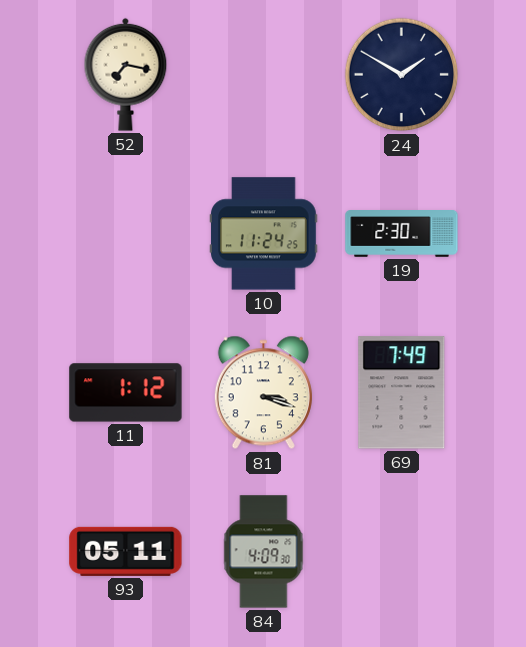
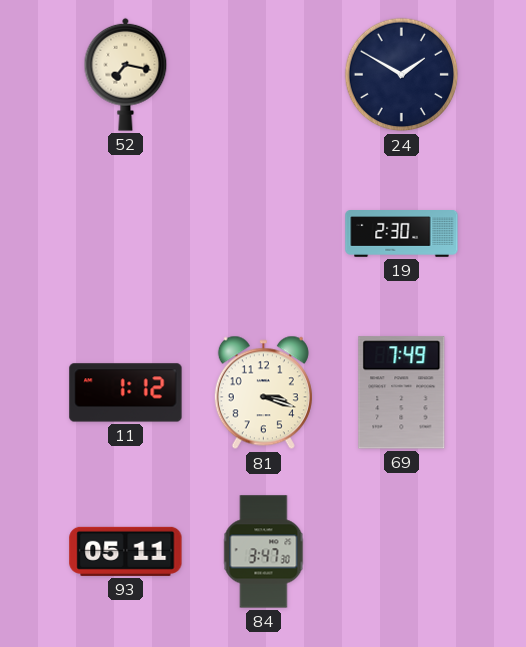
10: 11:24 -> none (264, 234)
84: 4:09 -> 3:47 (264, 552)
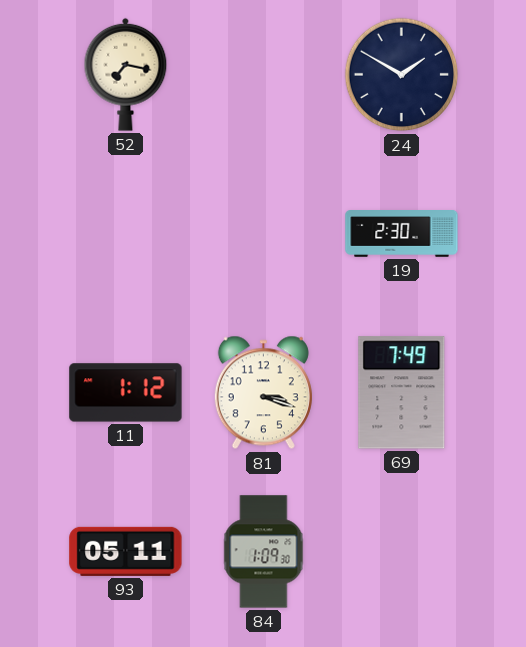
84: 3:47 -> 1:09 (264, 552)
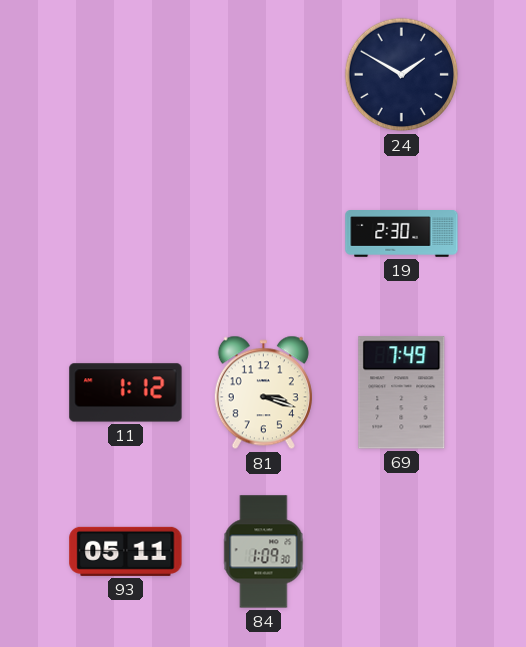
52: 7:17 -> none (126, 74)
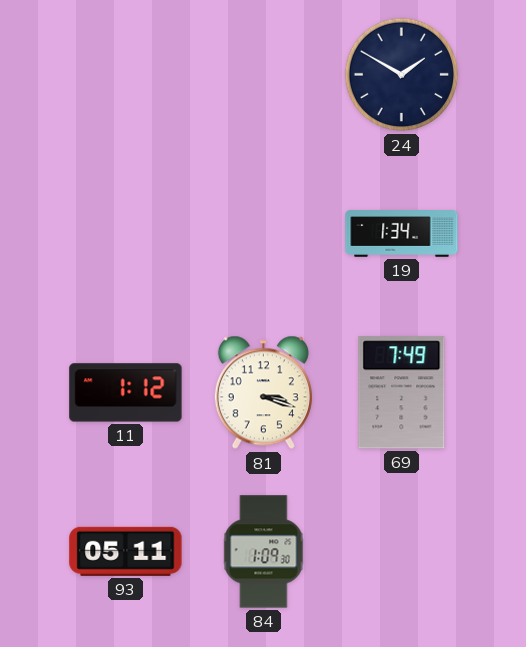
19: 2:30 -> 1:34 (402, 234)
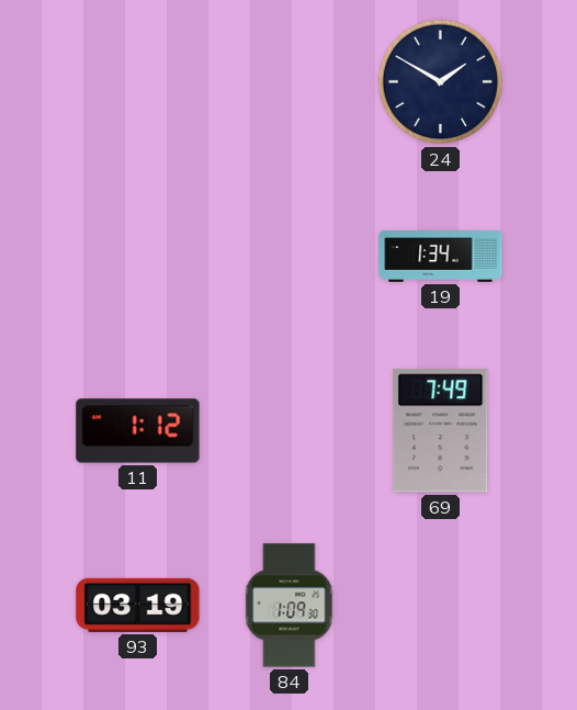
81: 3:18 -> none (263, 393)
93: 05:11 -> 03:19 (138, 605)
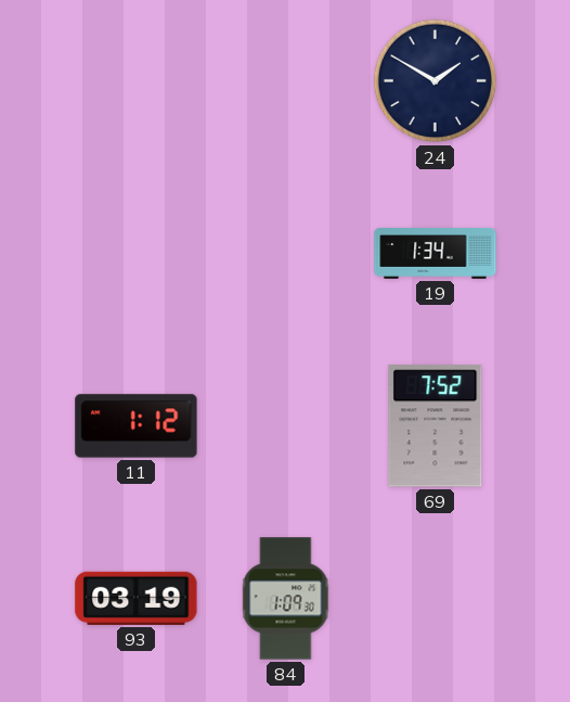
69: 7:49 -> 7:52 (436, 426)
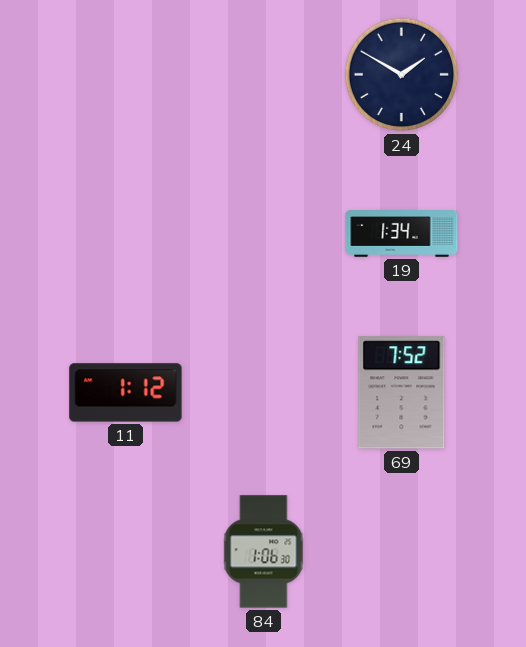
93: 03:19 -> none (137, 598)
84: 1:09 -> 1:06 (264, 552)
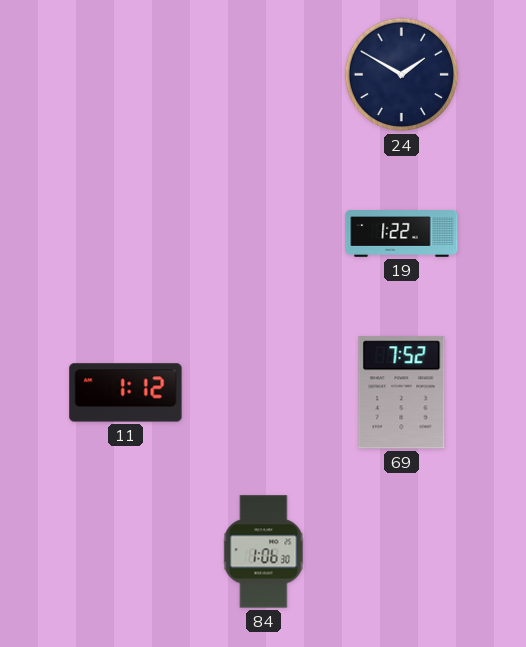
19: 1:34 -> 1:22 (402, 234)
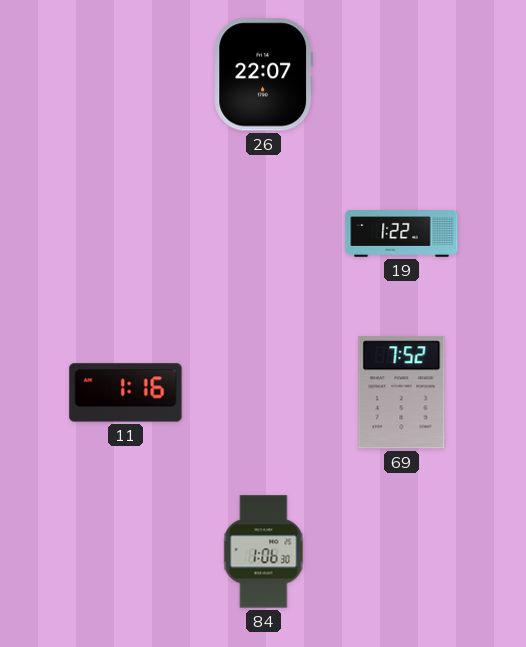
26: none -> 22:07 (264, 75)
24: 1:50 -> none (402, 75)
11: 1:12 -> 1:16 (126, 393)
